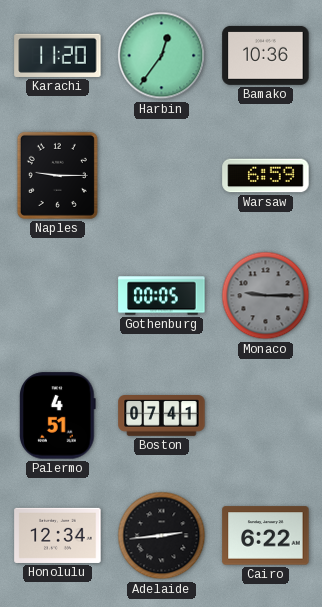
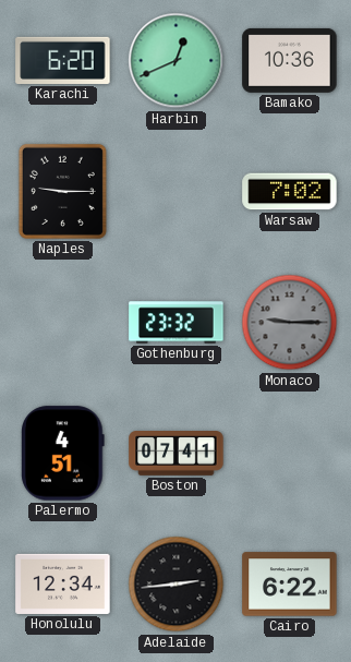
Karachi: 11:20 -> 6:20 (63, 60)
Harbin: 12:36 -> 12:41 (177, 61)
Warsaw: 6:59 -> 7:02 (290, 192)
Gothenburg: 00:05 -> 23:32 (177, 323)
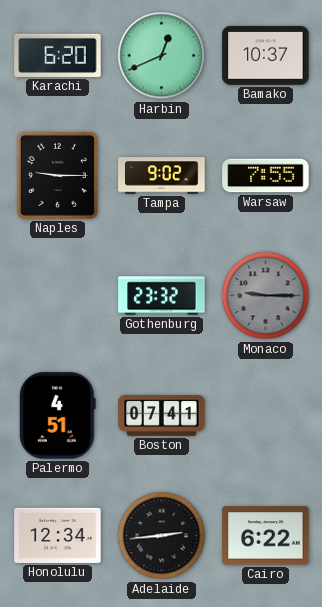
Bamako: 10:36 -> 10:37 (266, 55)
Tampa: none -> 9:02 (162, 176)
Warsaw: 7:02 -> 7:55 (266, 176)
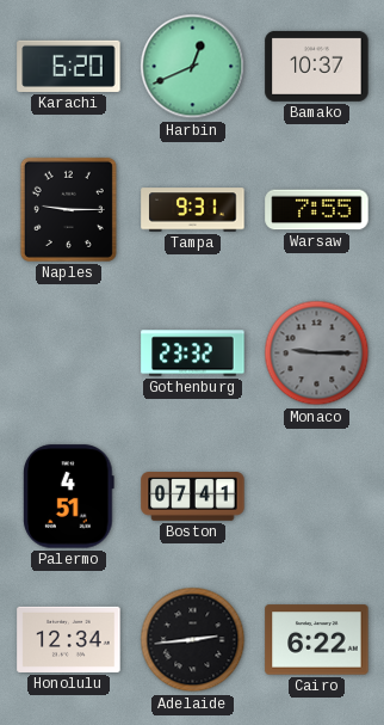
Tampa: 9:02 -> 9:31 (193, 210)
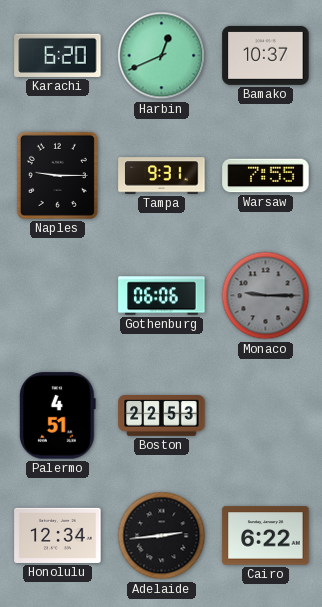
Gothenburg: 23:32 -> 06:06 (162, 296)
Boston: 07:41 -> 22:53 (162, 416)
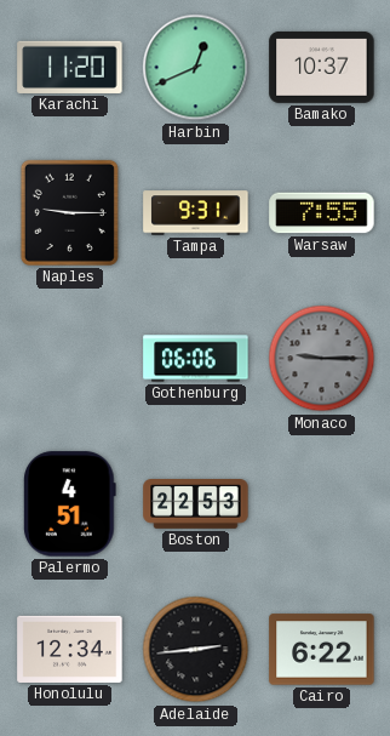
Karachi: 6:20 -> 11:20 (70, 67)
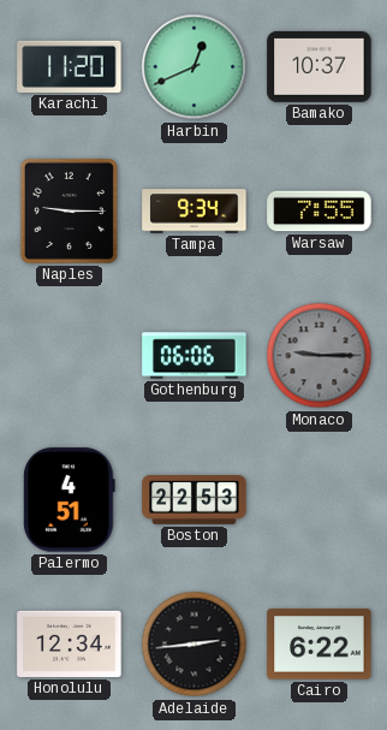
Tampa: 9:31 -> 9:34 (195, 212)
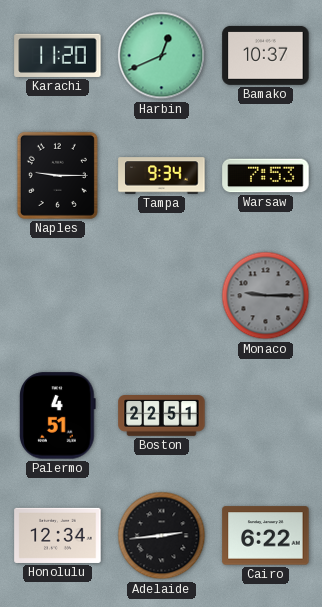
Warsaw: 7:55 -> 7:53 (266, 176)
Gothenburg: 06:06 -> none (195, 356)
Boston: 22:53 -> 22:51 (162, 416)
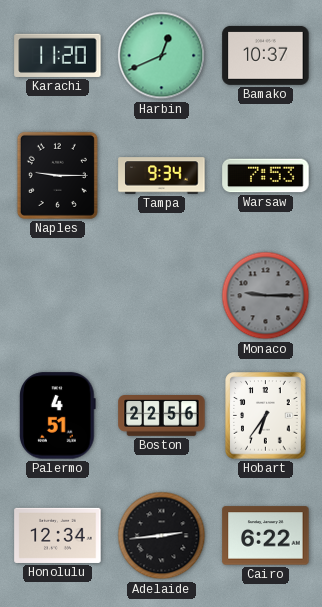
Boston: 22:51 -> 22:56 (162, 416)
Hobart: none -> 6:36 (266, 416)
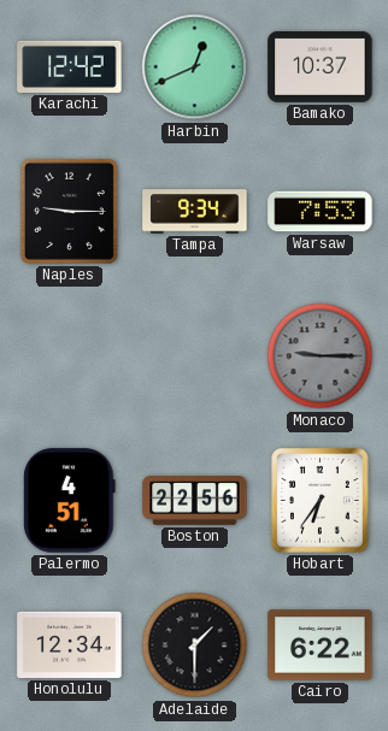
Karachi: 11:20 -> 12:42 (70, 66)
Adelaide: 2:44 -> 1:30 (195, 645)
